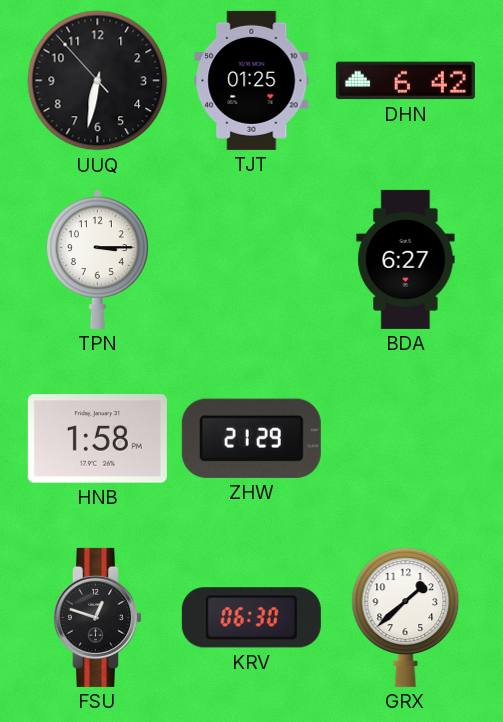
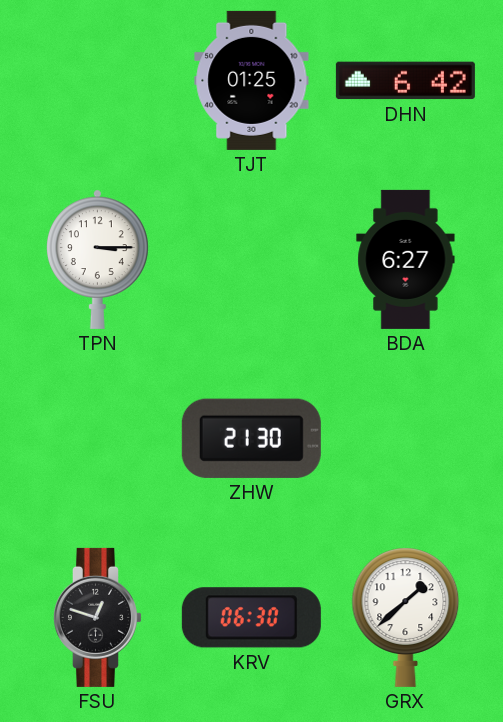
UUQ: 6:31 -> none (98, 81)
HNB: 1:58 -> none (97, 439)
ZHW: 21:29 -> 21:30 (251, 438)
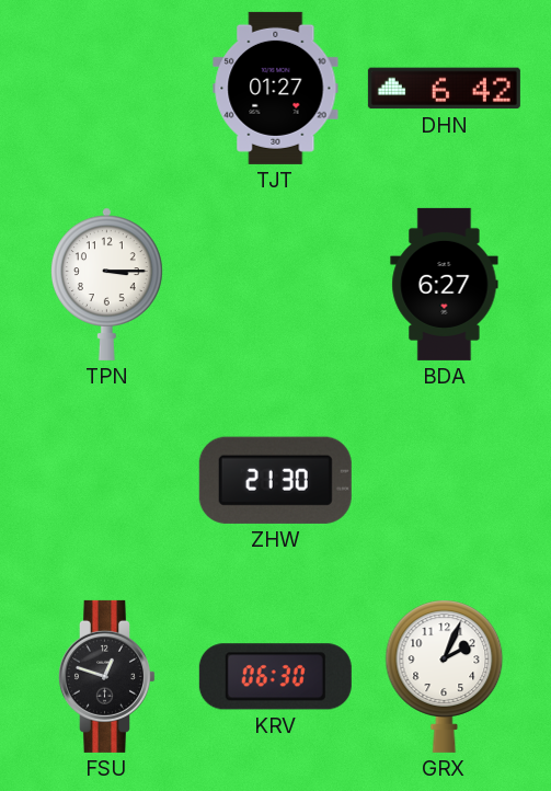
TJT: 01:25 -> 01:27 (276, 88)
GRX: 1:38 -> 2:04 (445, 676)
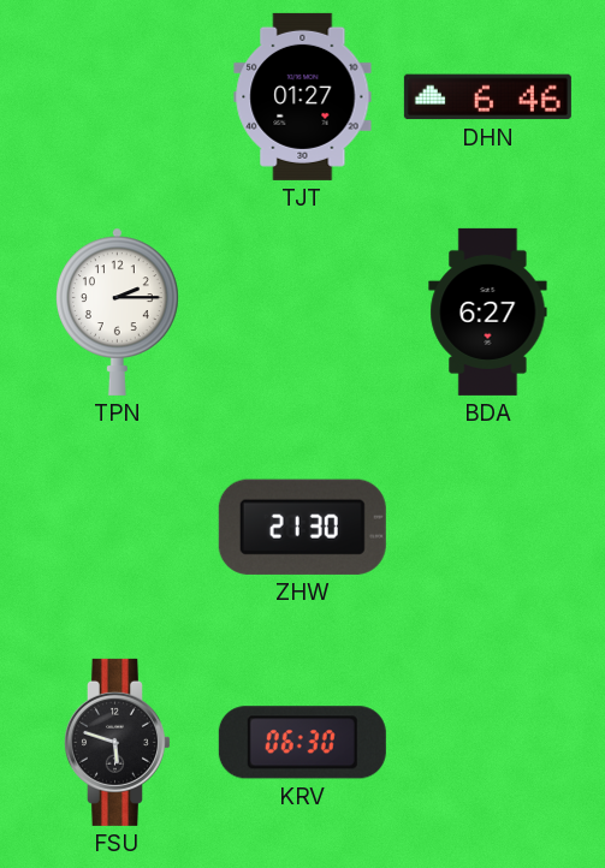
DHN: 6:42 -> 6:46 (487, 97)
TPN: 3:15 -> 2:15 (118, 311)
FSU: 12:48 -> 5:48 (117, 742)
GRX: 2:04 -> none (445, 676)
